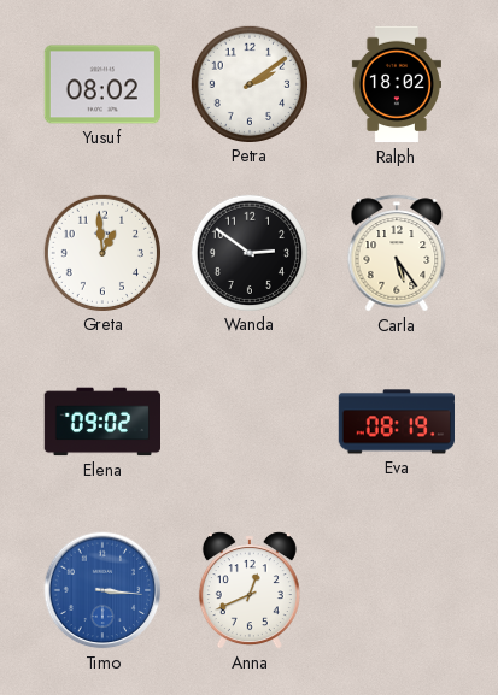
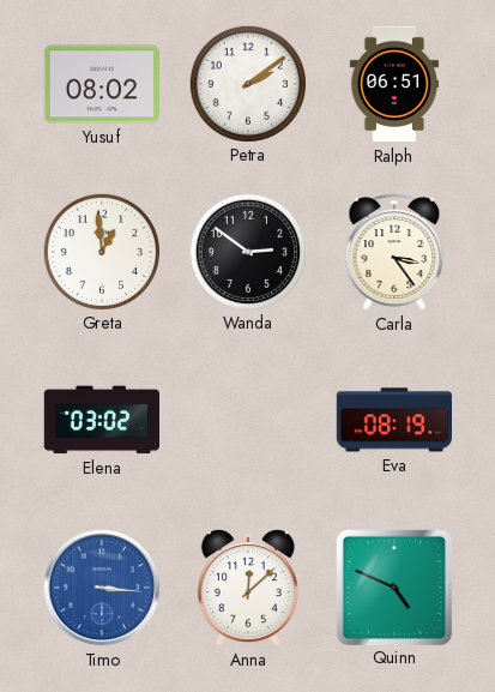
Ralph: 18:02 -> 06:51 (394, 84)
Carla: 5:24 -> 3:24 (394, 252)
Elena: 09:02 -> 03:02 (101, 420)
Anna: 12:41 -> 12:08 (248, 588)
Quinn: none -> 4:49 (393, 586)
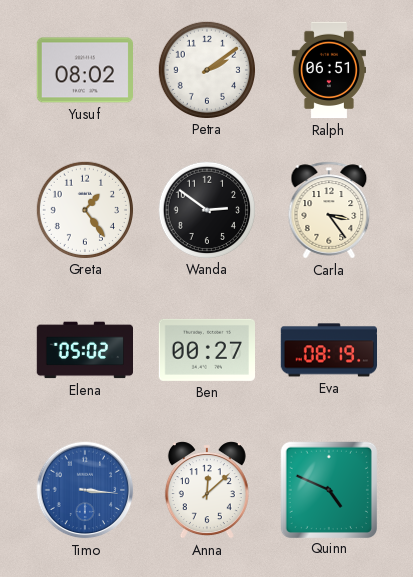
Greta: 12:59 -> 1:24 (84, 209)
Elena: 03:02 -> 05:02 (84, 350)
Ben: none -> 00:27 (206, 350)
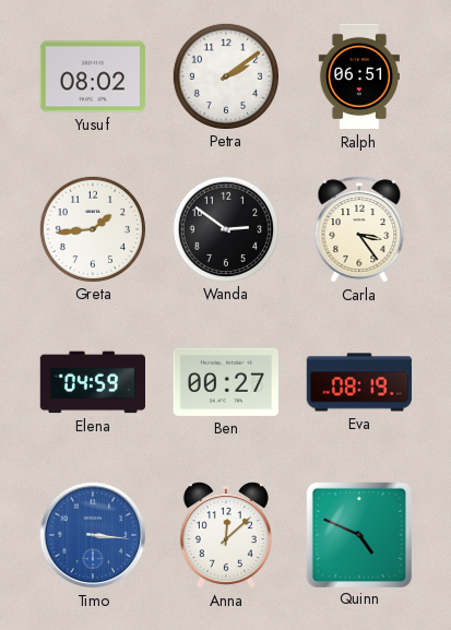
Greta: 1:24 -> 1:44 (92, 228)
Elena: 05:02 -> 04:59 (92, 382)
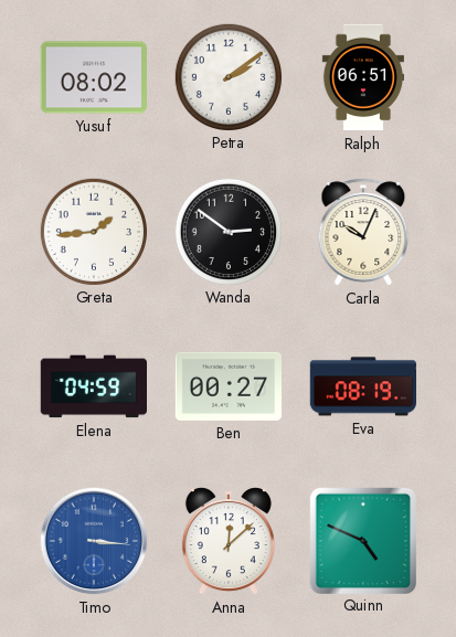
Carla: 3:24 -> 10:04 (363, 232)
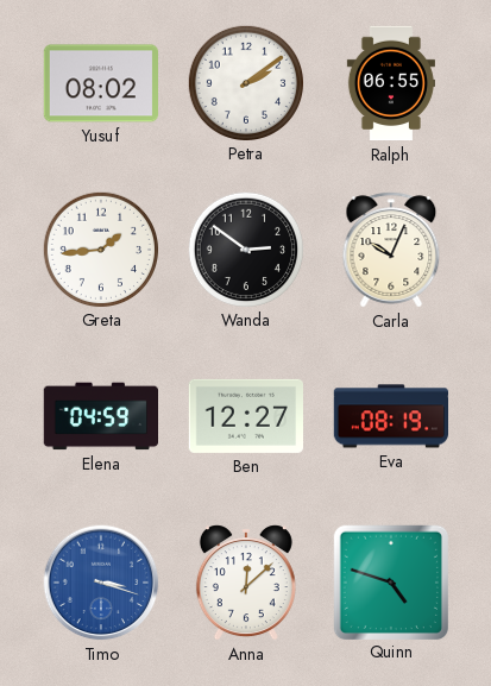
Ralph: 06:51 -> 06:55 (391, 83)
Ben: 00:27 -> 12:27 (245, 416)
Timo: 3:16 -> 3:18 (101, 583)
Quinn: 4:49 -> 4:48 (390, 581)
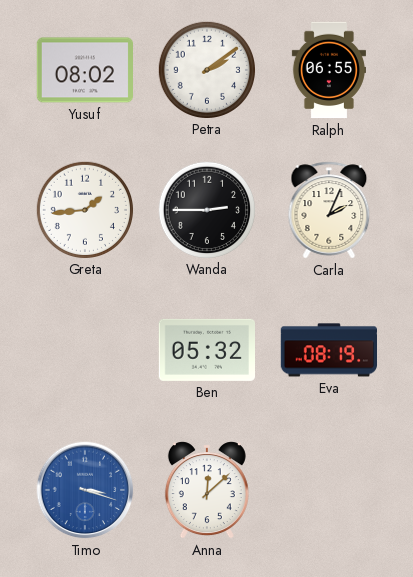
Wanda: 2:51 -> 2:45 (206, 209)
Carla: 10:04 -> 2:04 (329, 210)
Elena: 04:59 -> none (100, 416)
Ben: 12:27 -> 05:32 (206, 350)
Quinn: 4:48 -> none (390, 581)
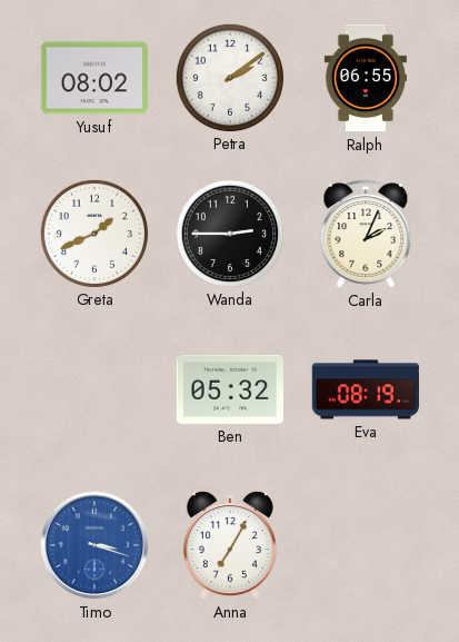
Greta: 1:44 -> 1:41 (93, 233)
Anna: 12:08 -> 7:05 (230, 545)
